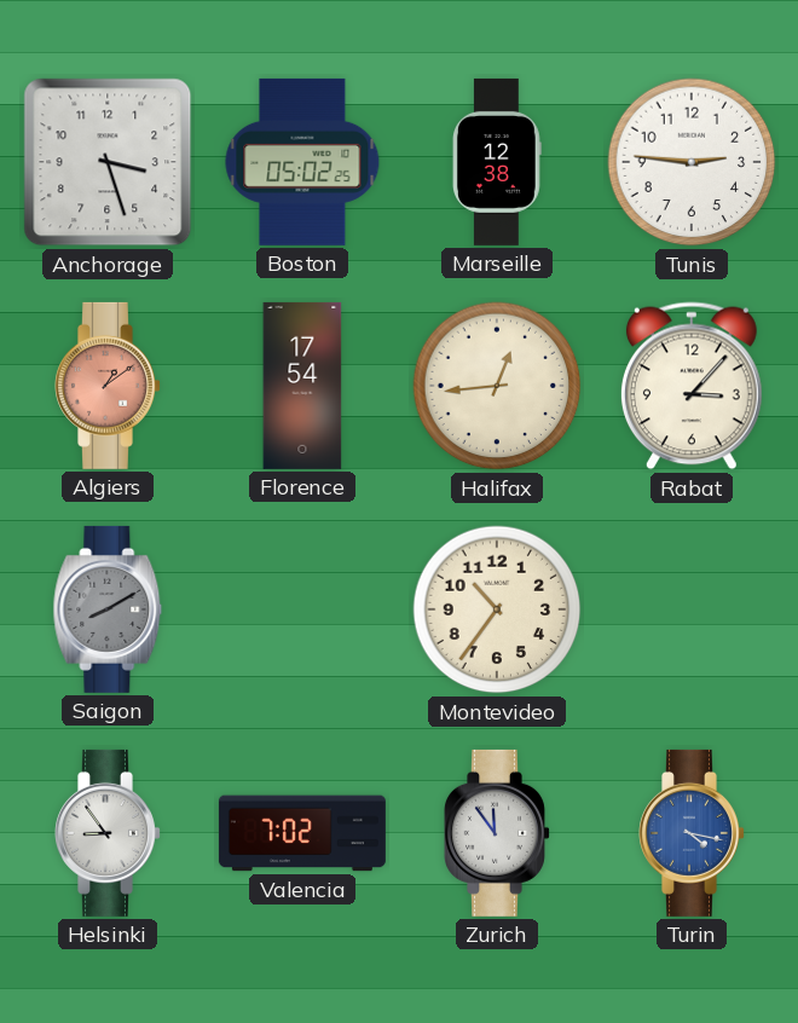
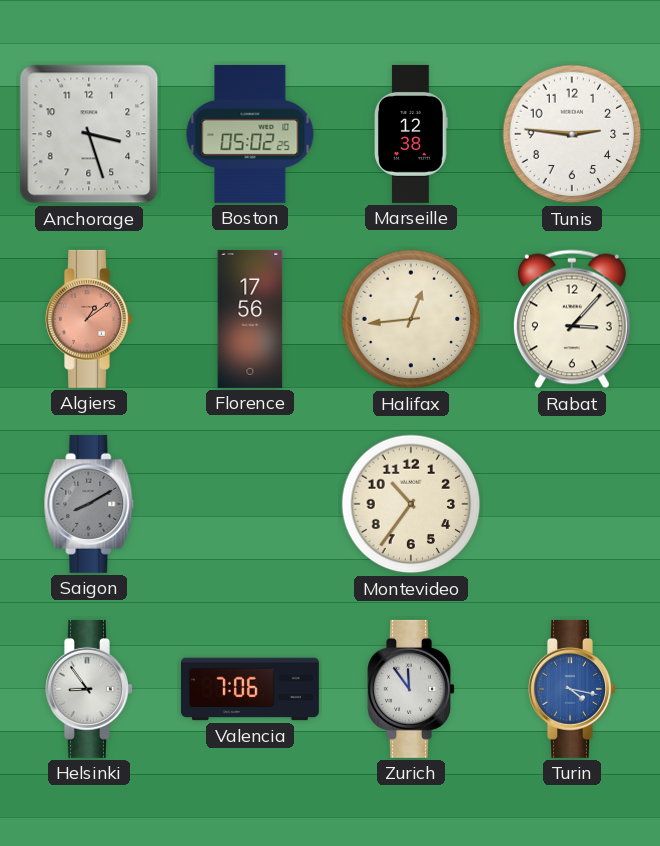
Florence: 17:54 -> 17:56 (250, 319)
Valencia: 7:02 -> 7:06 (250, 689)
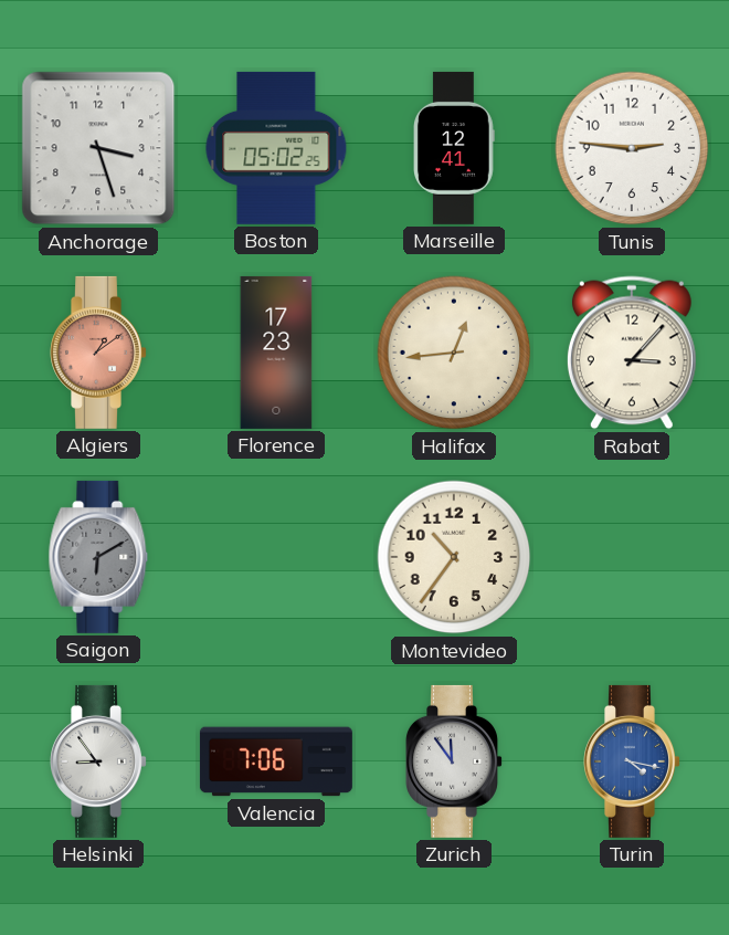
Marseille: 12:38 -> 12:41 (455, 148)
Florence: 17:56 -> 17:23 (276, 353)
Saigon: 8:10 -> 6:10 (98, 557)
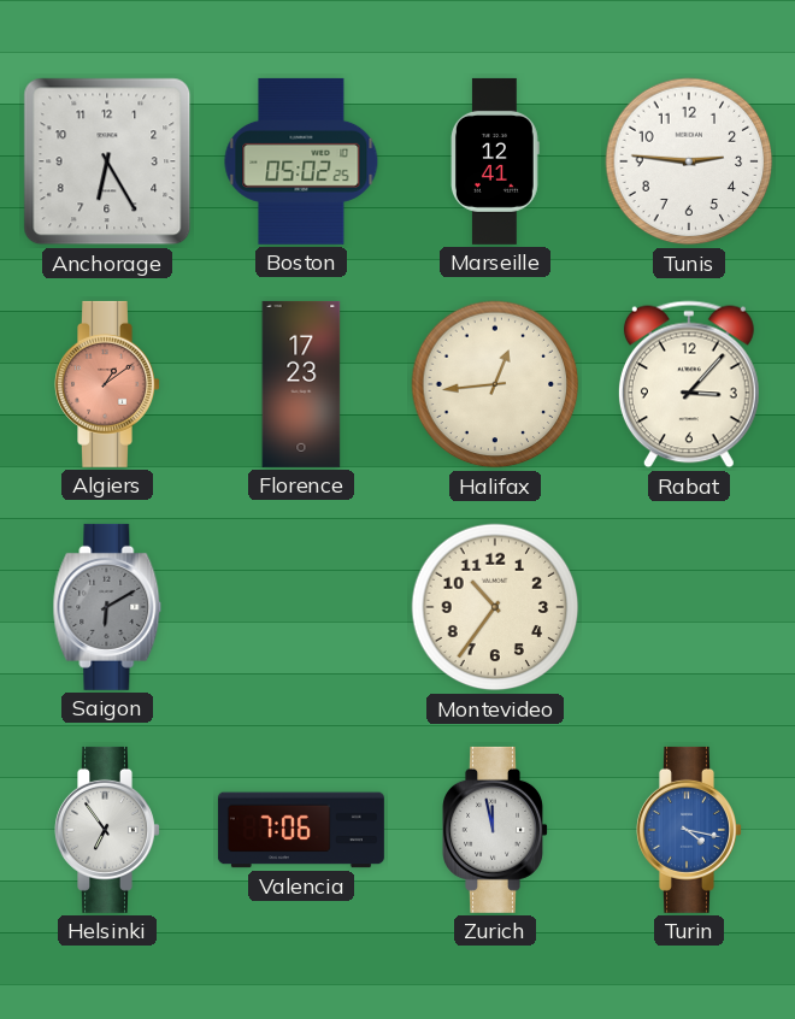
Anchorage: 3:27 -> 6:25 (107, 161)
Helsinki: 8:54 -> 6:54 (108, 830)
Zurich: 11:54 -> 11:58 (496, 830)
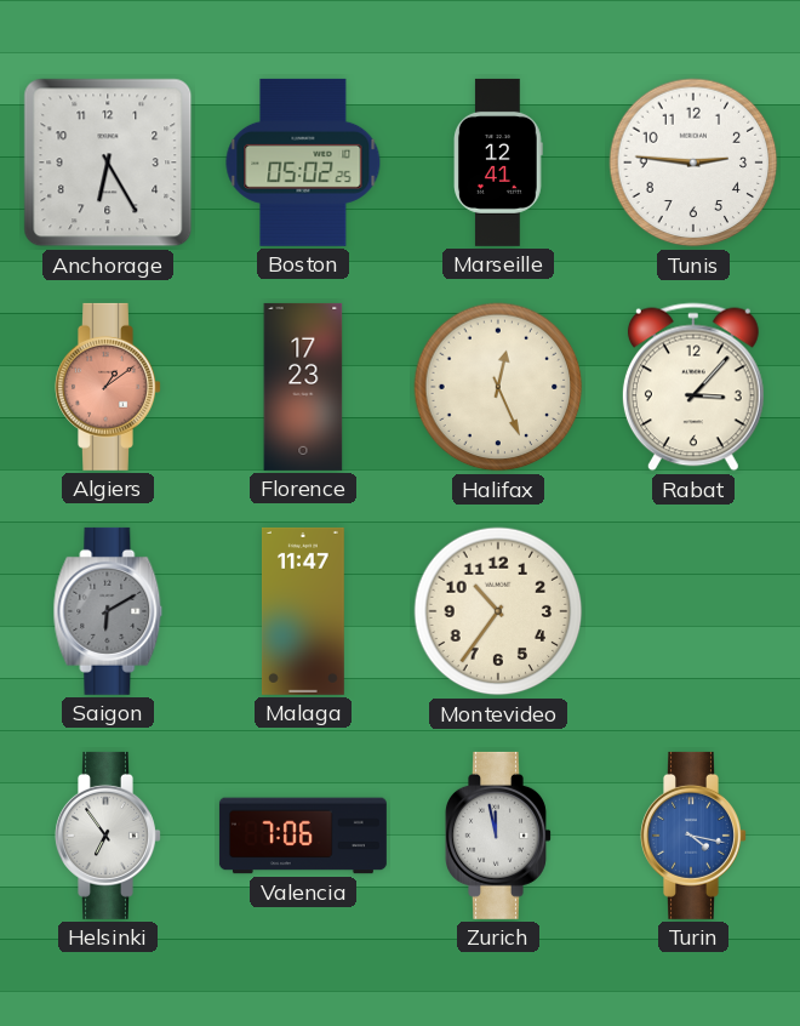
Halifax: 12:44 -> 12:26 (498, 387)
Malaga: none -> 11:47 (303, 611)
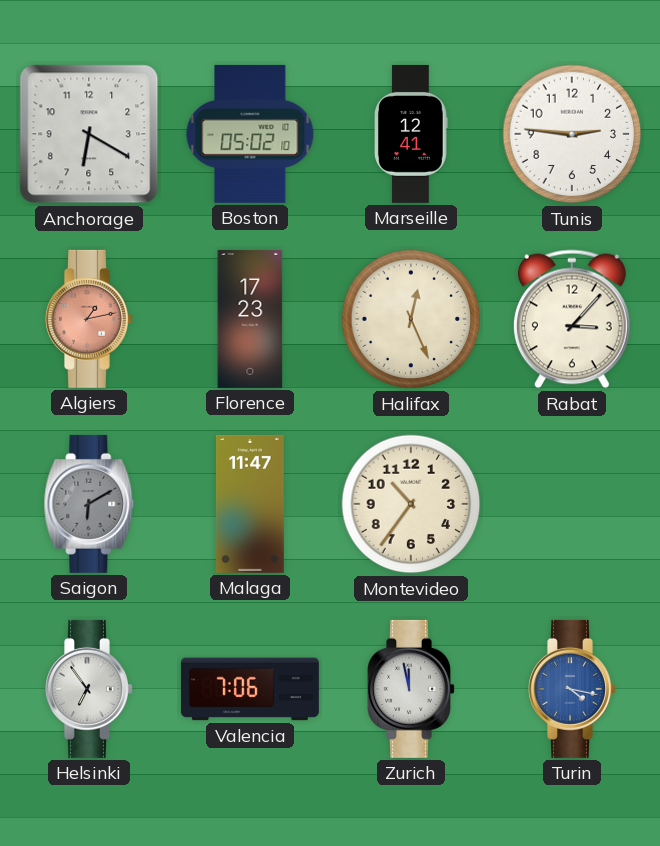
Anchorage: 6:25 -> 6:20 (89, 134)
Boston: 05:02:25 -> 05:02:10 (250, 134)
Algiers: 1:09 -> 1:13 (90, 319)
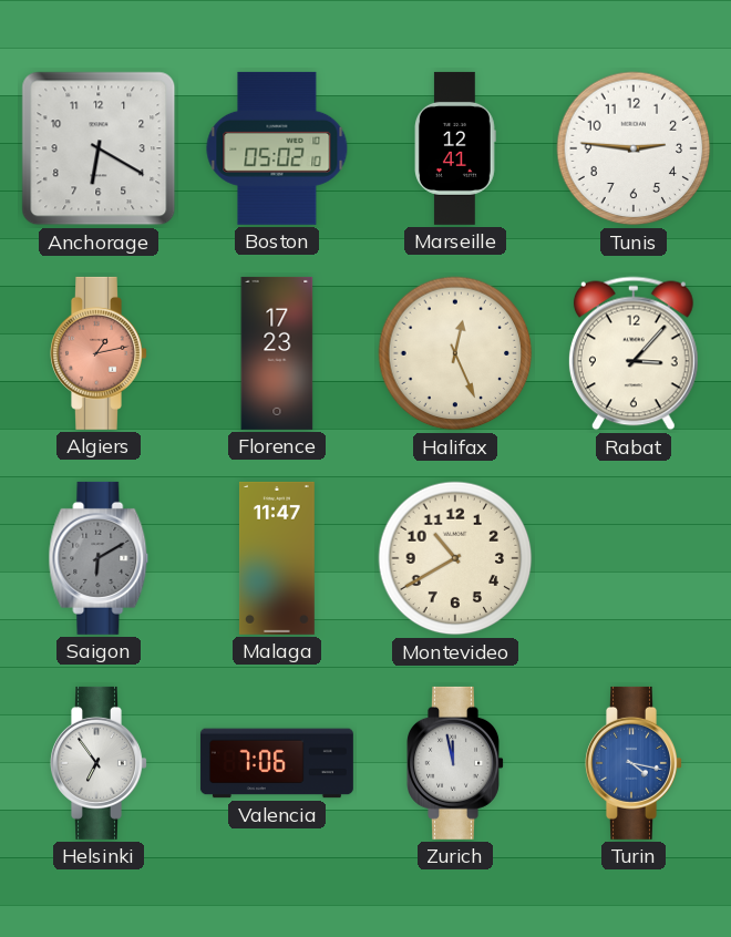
Montevideo: 10:36 -> 10:40 (455, 558)
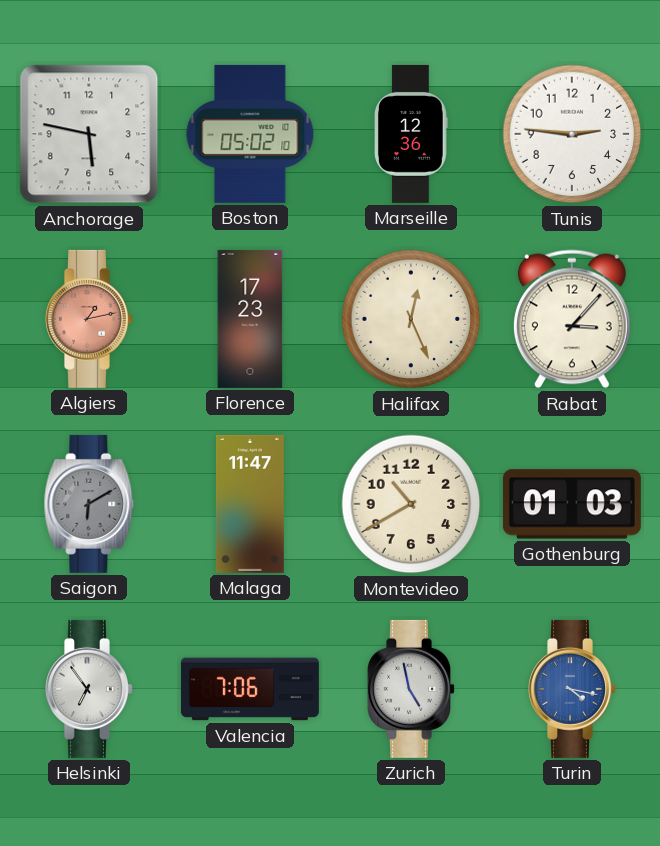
Anchorage: 6:20 -> 5:47 (89, 134)
Marseille: 12:41 -> 12:36 (412, 134)
Gothenburg: none -> 01:03 (572, 504)
Zurich: 11:58 -> 4:58 (412, 689)
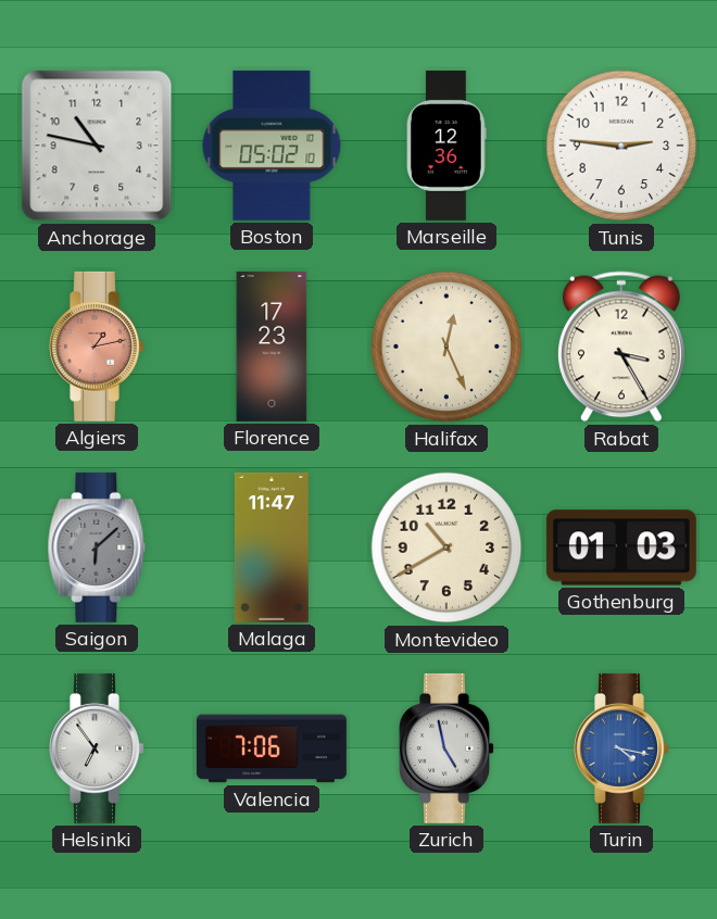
Anchorage: 5:47 -> 10:47 (97, 146)
Rabat: 3:07 -> 3:25 (621, 347)
Saigon: 6:10 -> 6:08 (97, 547)
